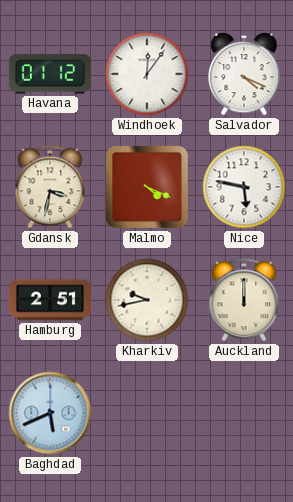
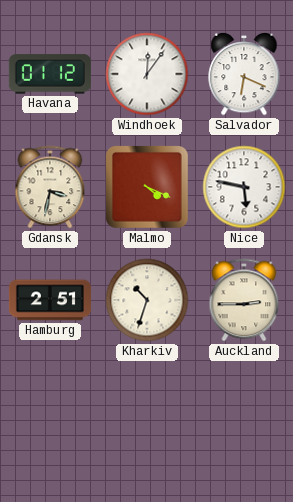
Salvador: 4:19 -> 6:19 (244, 74)
Kharkiv: 9:43 -> 10:33 (147, 300)
Auckland: 12:00 -> 2:45 (244, 300)
Baghdad: 5:41 -> none (50, 413)
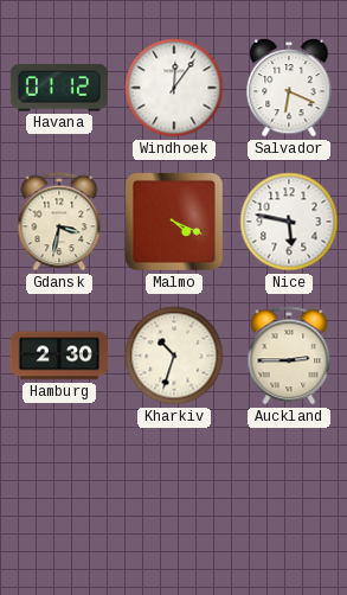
Hamburg: 2:51 -> 2:30 (59, 356)
